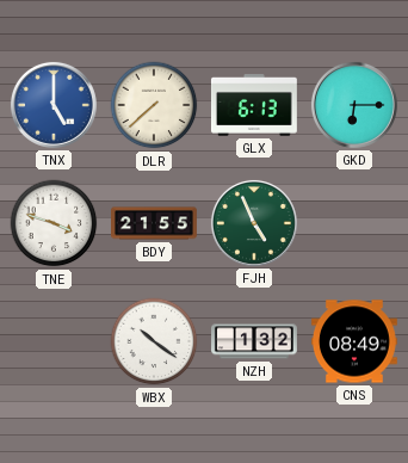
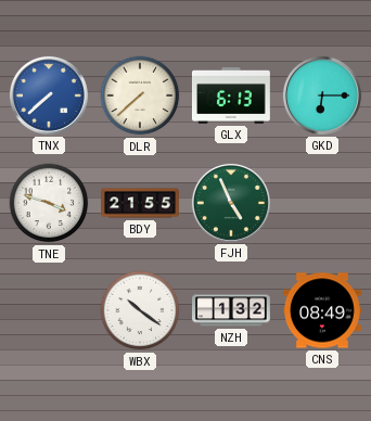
TNX: 5:00 -> 7:38 (49, 95)
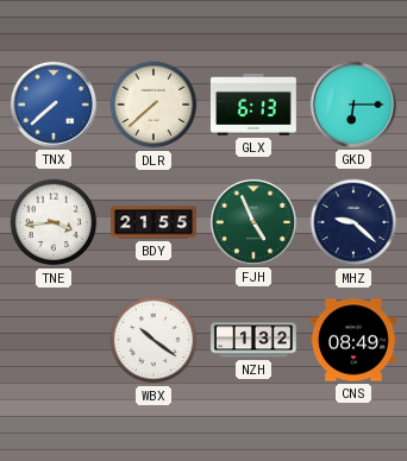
TNE: 3:48 -> 3:44 (54, 222)
MHZ: none -> 9:22 (353, 222)
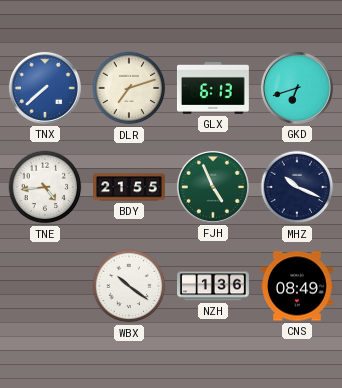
DLR: 7:38 -> 7:12 (129, 88)
GKD: 6:15 -> 6:42 (297, 88)
TNE: 3:44 -> 4:44 (45, 187)
MHZ: 9:22 -> 10:19 (297, 187)
NZH: 1:32 -> 1:36 (214, 286)
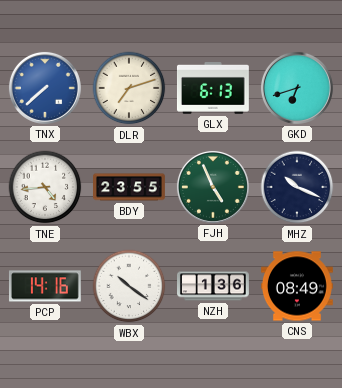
BDY: 21:55 -> 23:55 (130, 187)
PCP: none -> 14:16 (45, 286)
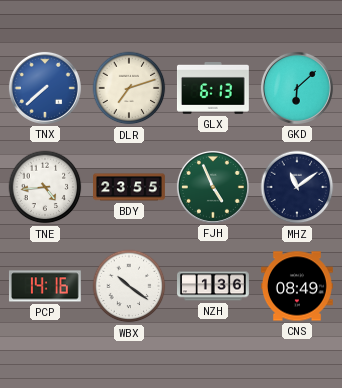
GKD: 6:42 -> 6:08 (297, 88)
MHZ: 10:19 -> 11:09 (297, 187)
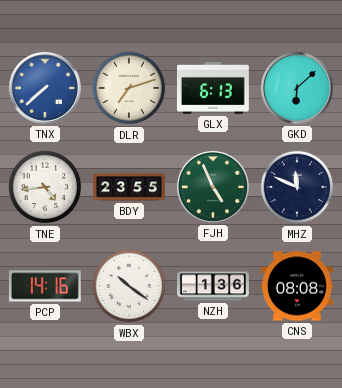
MHZ: 11:09 -> 11:49 (297, 187)
CNS: 08:49 -> 08:08 (297, 286)
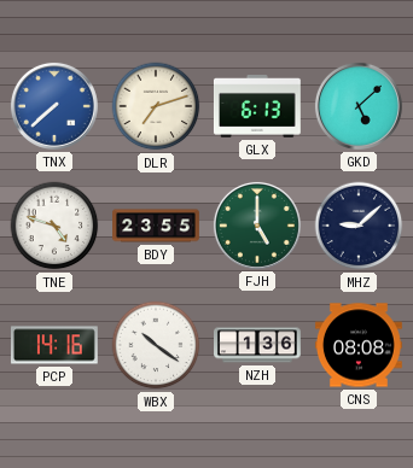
GKD: 6:08 -> 5:08 (359, 106)
TNE: 4:44 -> 4:48 (54, 226)
FJH: 4:56 -> 5:00 (257, 226)
MHZ: 11:49 -> 9:08 (359, 226)
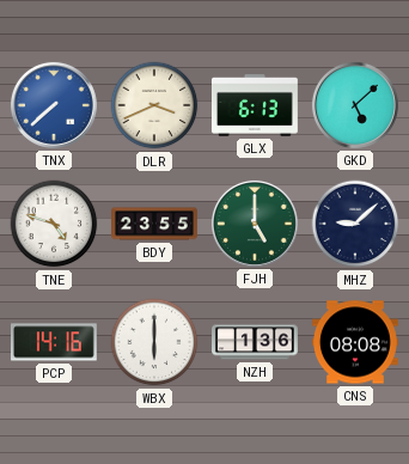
DLR: 7:12 -> 3:41 (154, 105)
WBX: 10:21 -> 6:00 (154, 342)
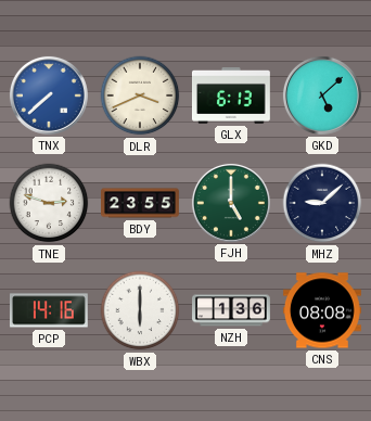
TNE: 4:48 -> 2:48 (49, 203)
